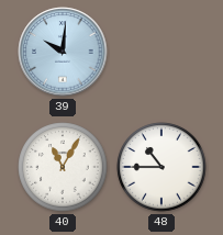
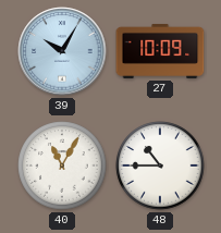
39: 10:01 -> 10:05 (62, 51)
27: none -> 10:09 (160, 51)
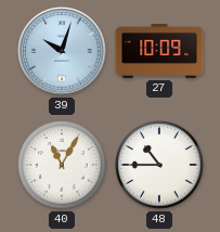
39: 10:05 -> 10:03 (62, 51)
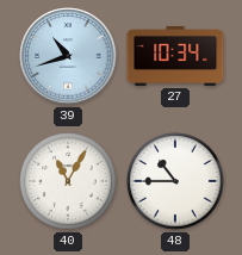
39: 10:03 -> 10:42 (68, 56)
27: 10:09 -> 10:34 (175, 56)
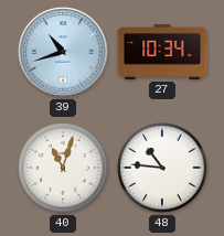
40: 11:05 -> 11:03 (63, 168)
48: 10:45 -> 10:46 (162, 168)
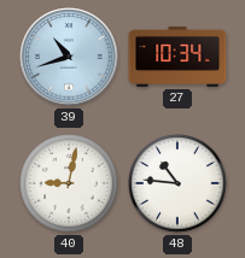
40: 11:03 -> 9:02 (69, 183)
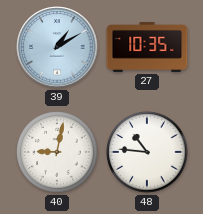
39: 10:42 -> 1:10 (57, 47)
27: 10:34 -> 10:35 (147, 47)
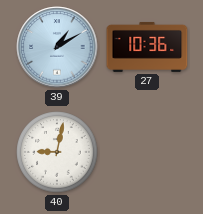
27: 10:35 -> 10:36 (147, 47)
48: 10:46 -> none (147, 152)
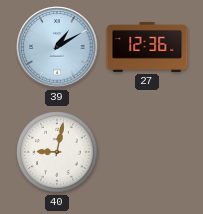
27: 10:36 -> 12:36 (147, 47)
